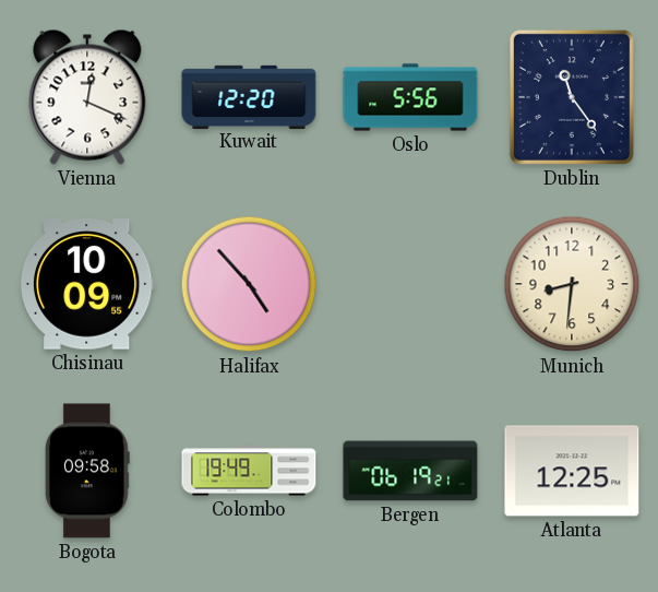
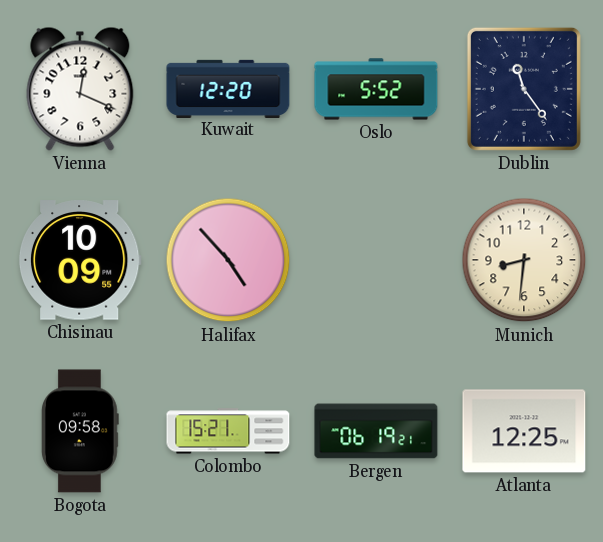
Oslo: 5:56 -> 5:52 (376, 89)
Colombo: 19:49 -> 15:21 (228, 431)
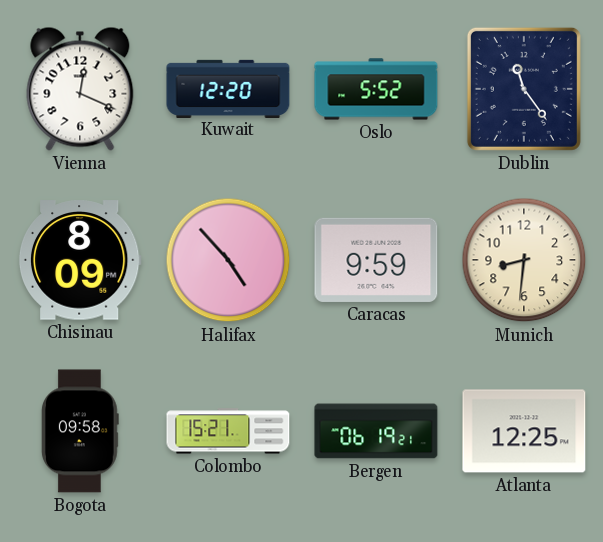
Chisinau: 10:09 -> 8:09 (80, 260)
Caracas: none -> 9:59 (376, 260)
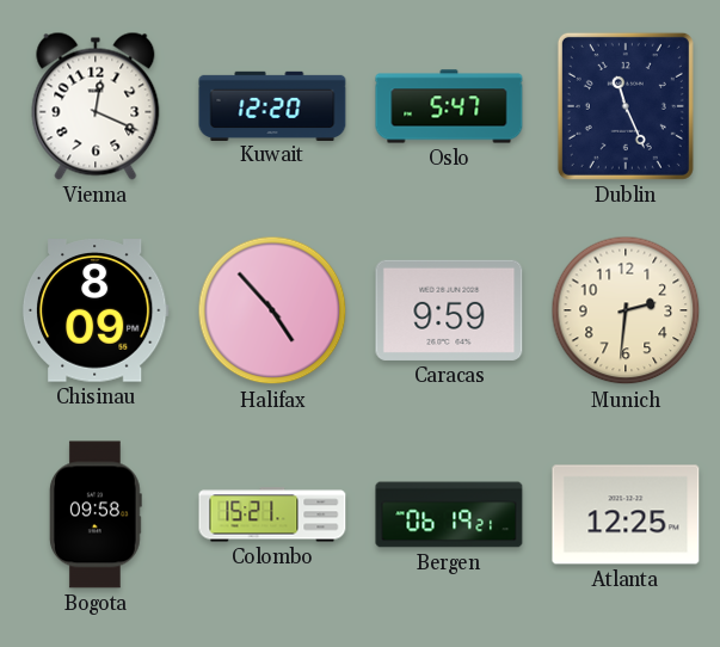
Oslo: 5:52 -> 5:47 (449, 106)
Dublin: 11:24 -> 11:26 (626, 106)
Munich: 8:31 -> 2:31 (626, 310)
